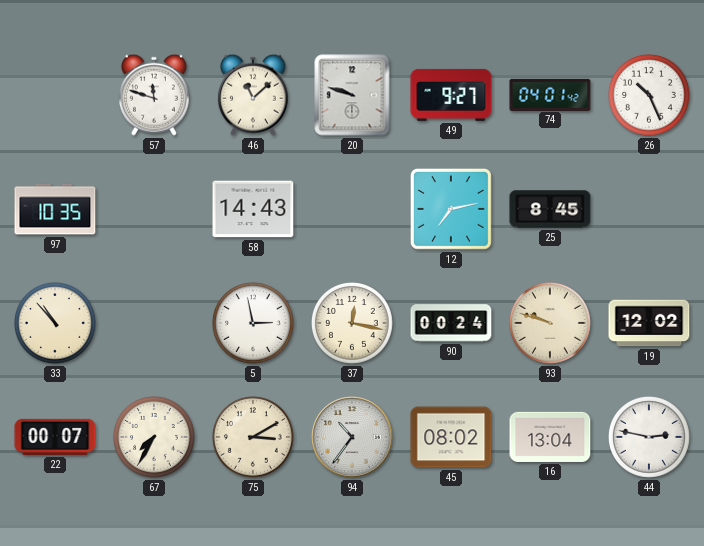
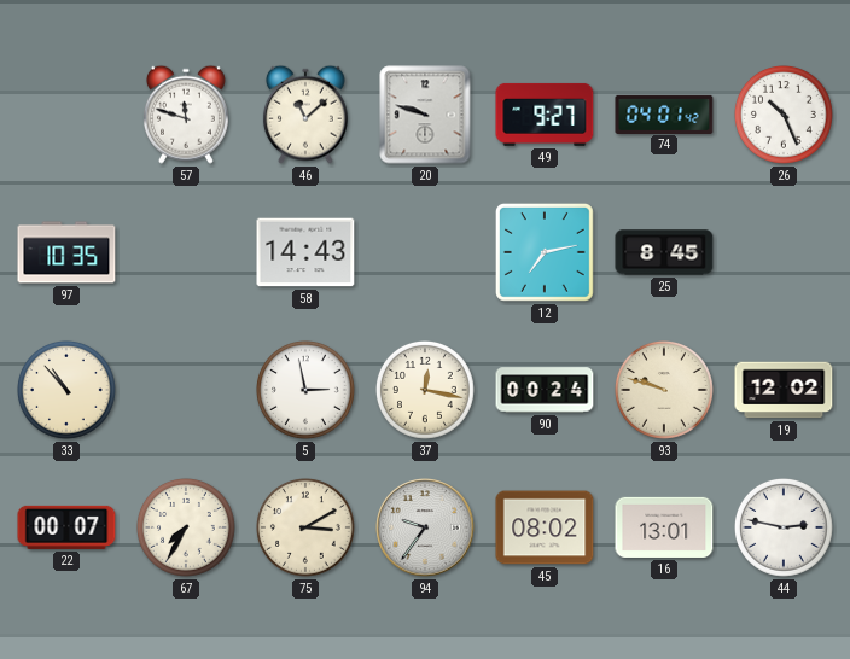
94: 10:36 -> 9:36 (425, 527)
16: 13:04 -> 13:01 (664, 527)
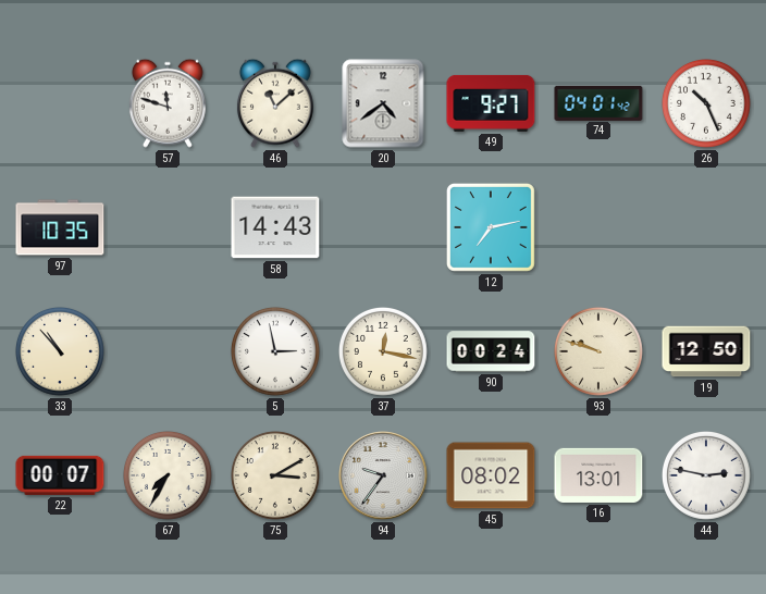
20: 9:48 -> 4:39 (383, 103)
25: 8:45 -> none (664, 252)
19: 12:02 -> 12:50 (706, 351)
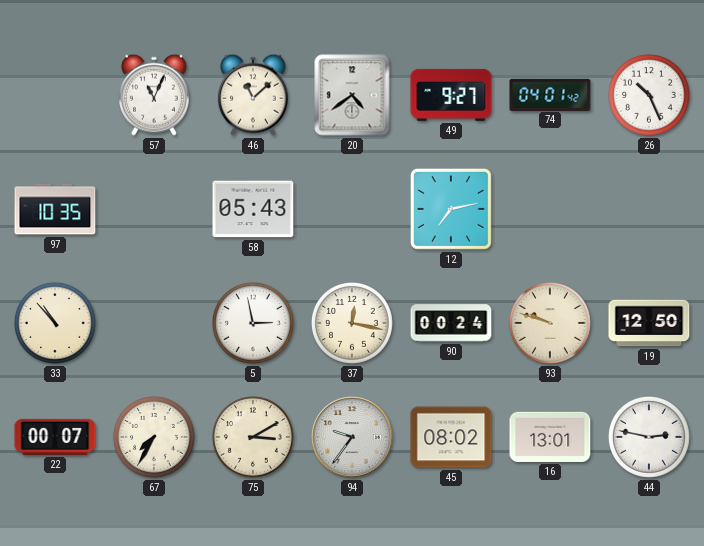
57: 11:48 -> 11:04 (154, 95)
58: 14:43 -> 05:43 (253, 209)
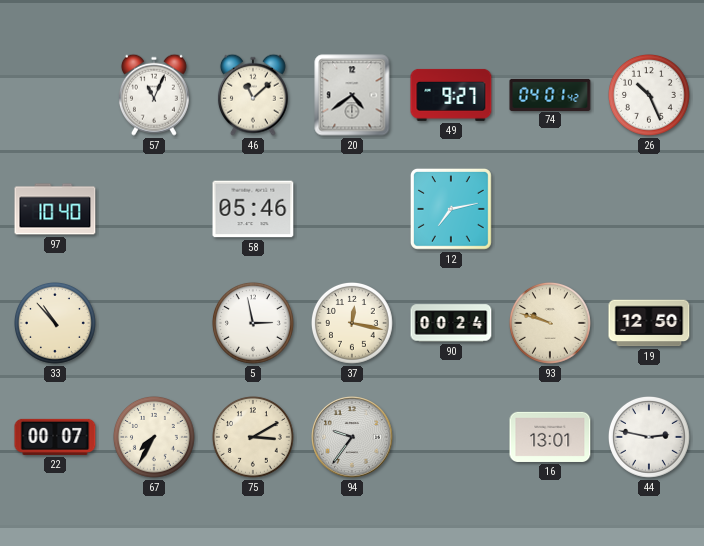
97: 10:35 -> 10:40 (55, 209)
58: 05:43 -> 05:46 (253, 209)
45: 08:02 -> none (451, 437)
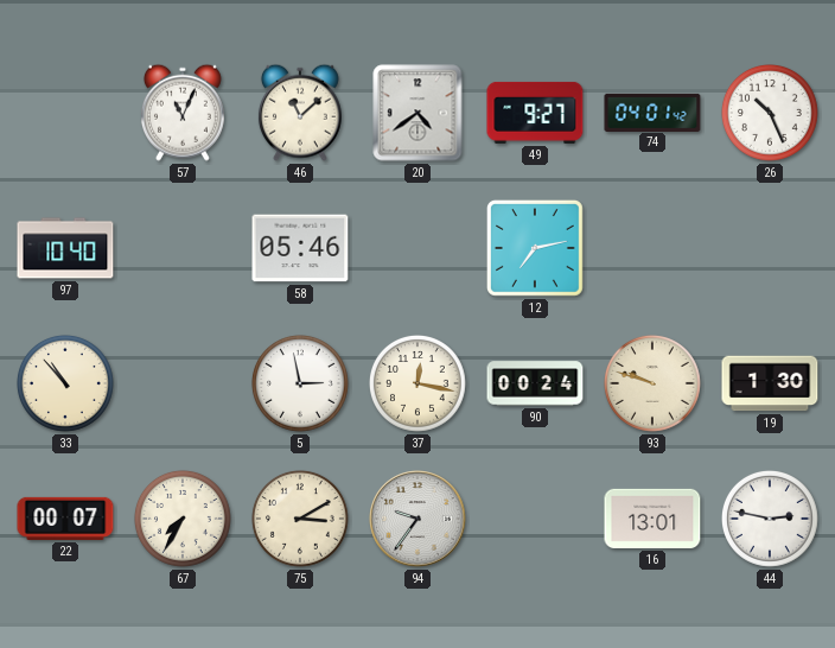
19: 12:50 -> 1:30 (770, 383)
